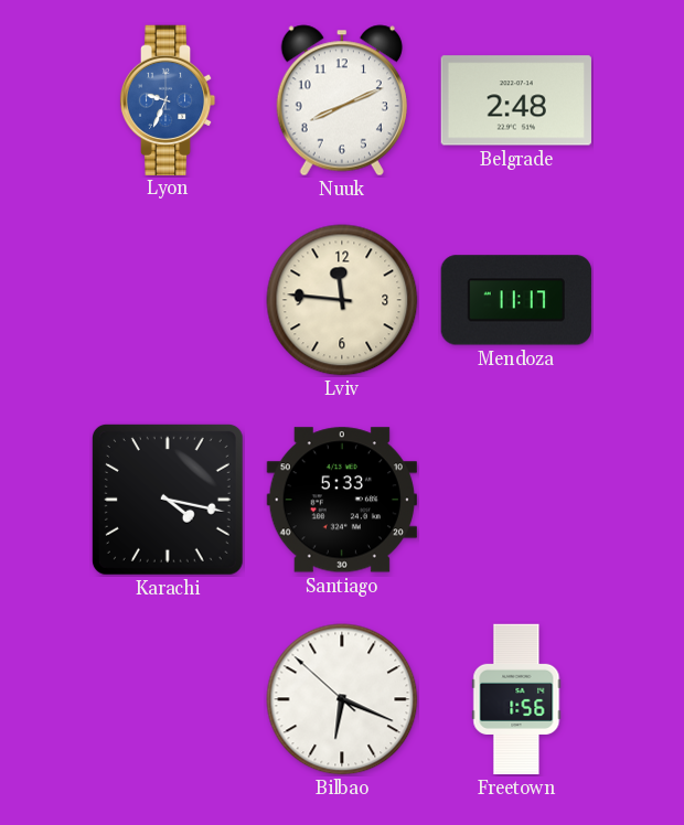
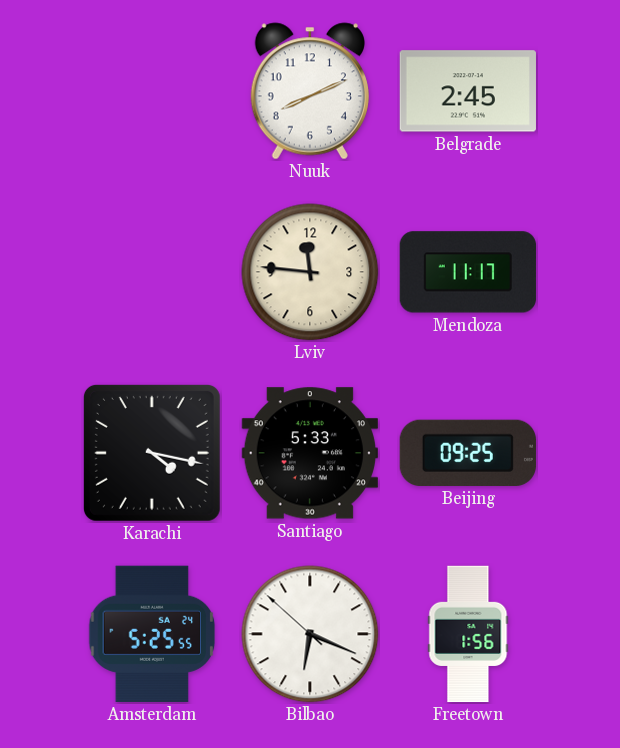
Lyon: 9:34 -> none (168, 99)
Belgrade: 2:48 -> 2:45 (467, 91)
Beijing: none -> 09:25 (468, 453)
Amsterdam: none -> 5:25 (152, 634)
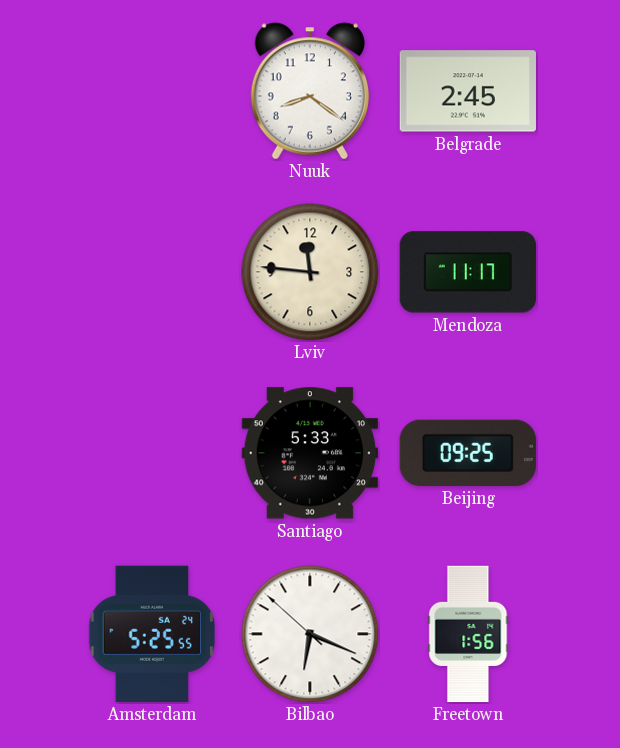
Nuuk: 8:11 -> 8:21 (310, 91)
Karachi: 4:17 -> none (152, 453)
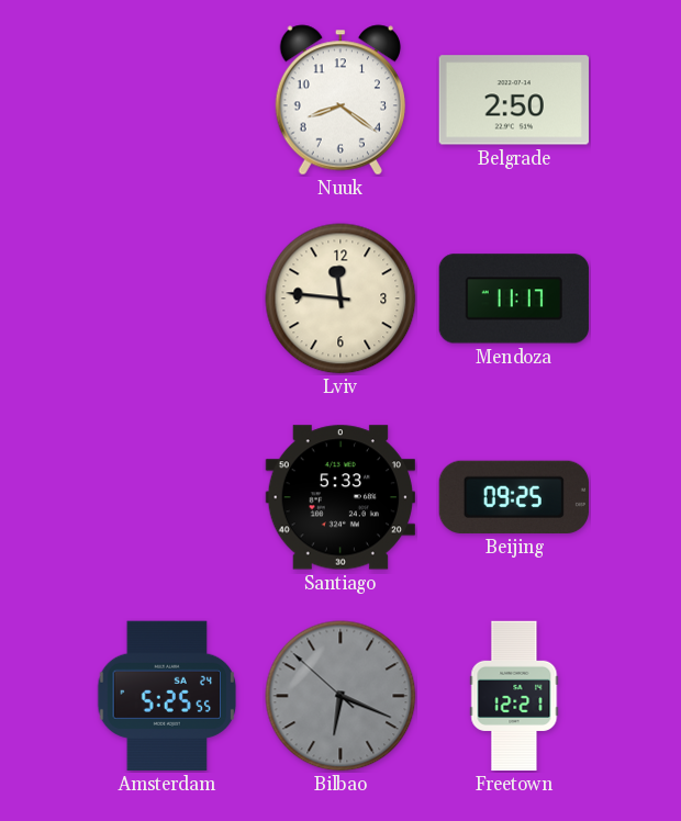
Belgrade: 2:45 -> 2:50 (513, 100)
Bilbao dial: white -> grey (340, 696)
Freetown: 1:56 -> 12:21 (514, 696)
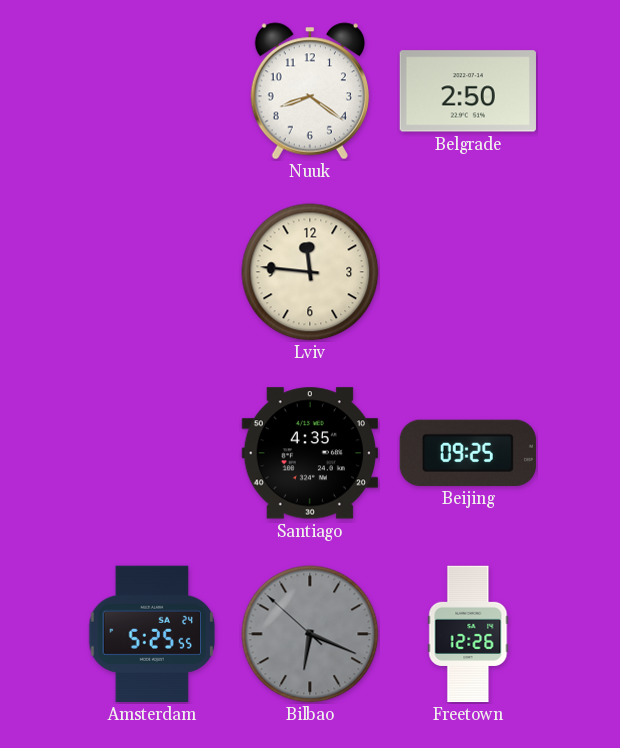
Mendoza: 11:17 -> none (514, 299)
Santiago: 5:33 -> 4:35 (309, 453)
Freetown: 12:21 -> 12:26 (468, 634)
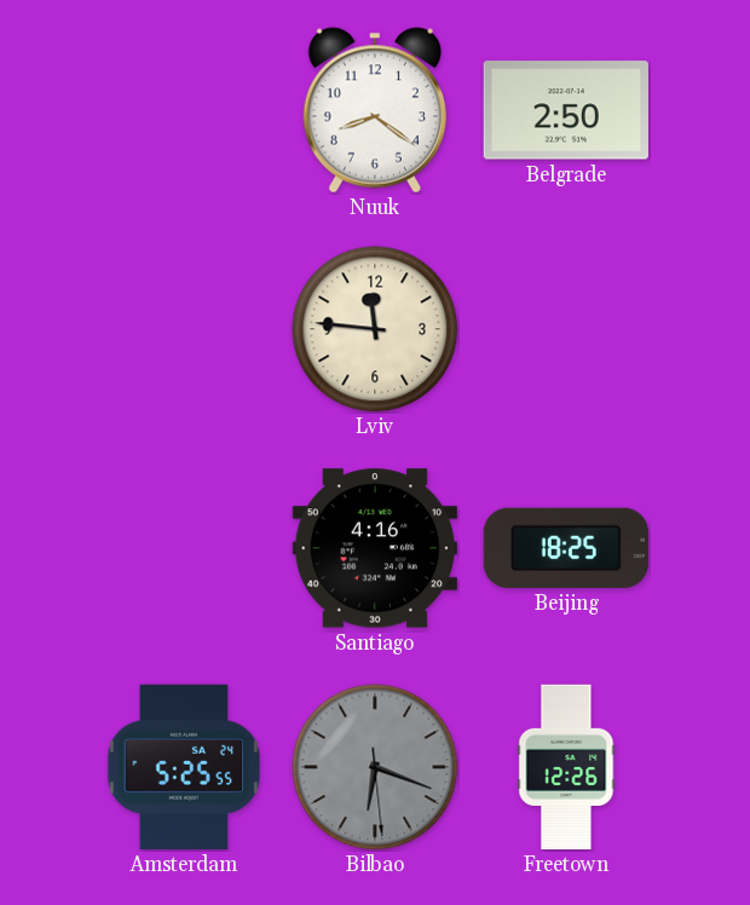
Santiago: 4:35 -> 4:16 (374, 548)
Beijing: 09:25 -> 18:25 (566, 548)
Bilbao: 6:18:52 -> 6:18:29 (375, 767)
